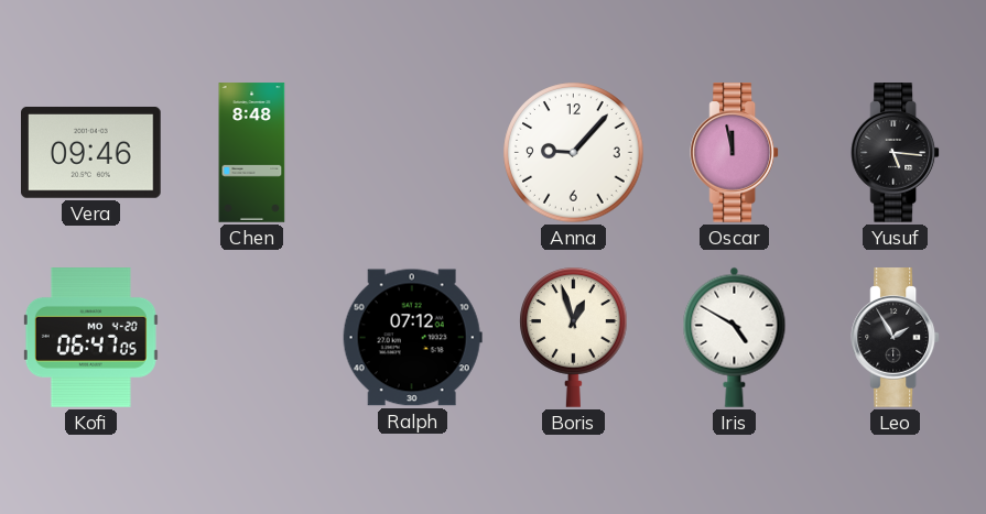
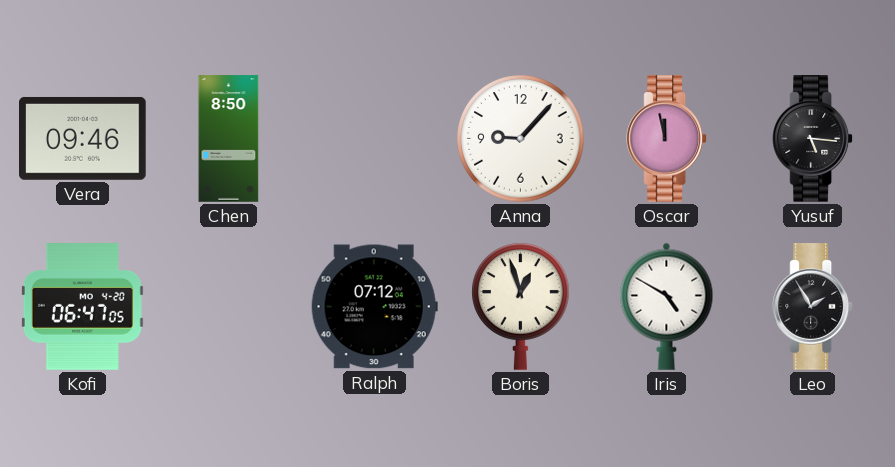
Chen: 8:48 -> 8:50 (229, 139)
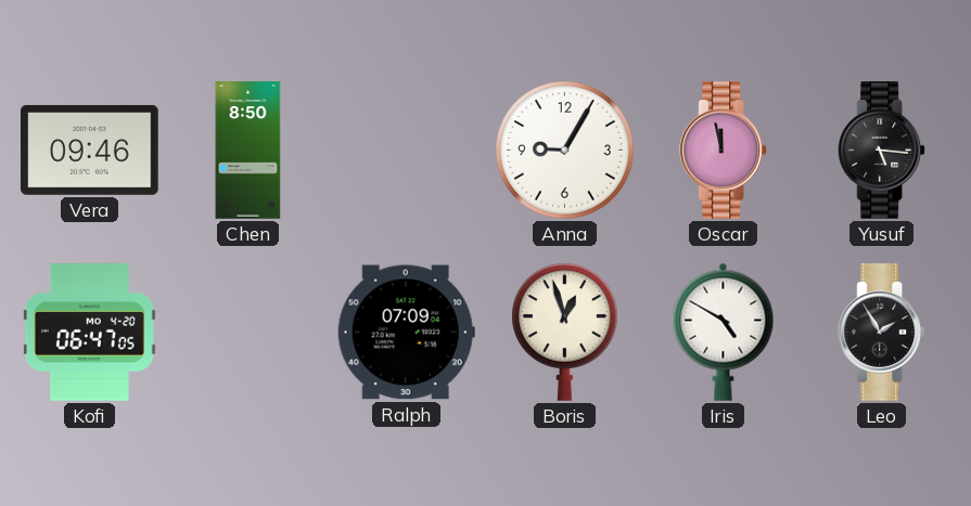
Anna: 9:07 -> 9:05 (565, 151)
Ralph: 07:12 -> 07:09 (406, 333)
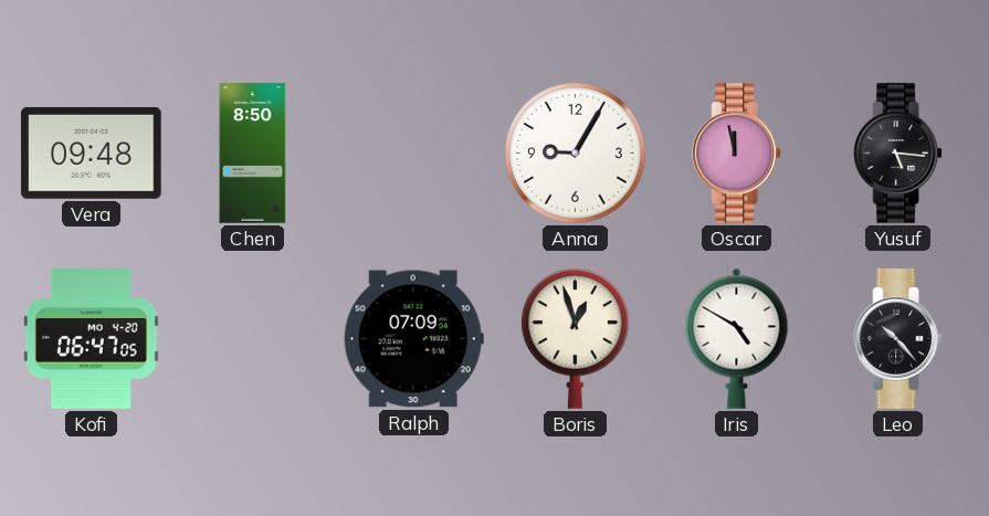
Vera: 09:46 -> 09:48 (92, 152)
Leo: 1:55 -> 10:23 (898, 339)
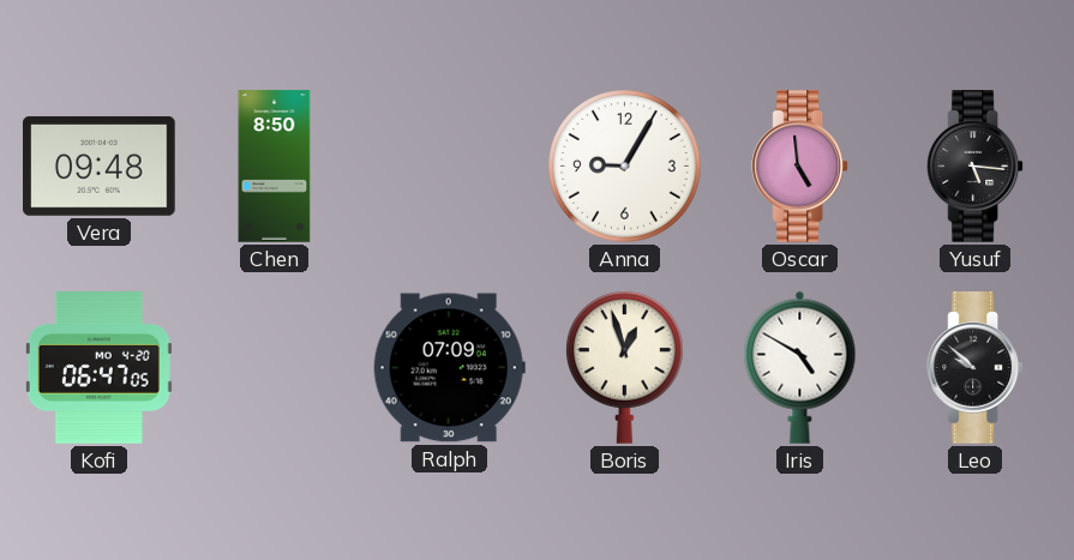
Oscar: 11:58 -> 4:59 (800, 167)
Leo: 10:23 -> 9:52 (976, 368)
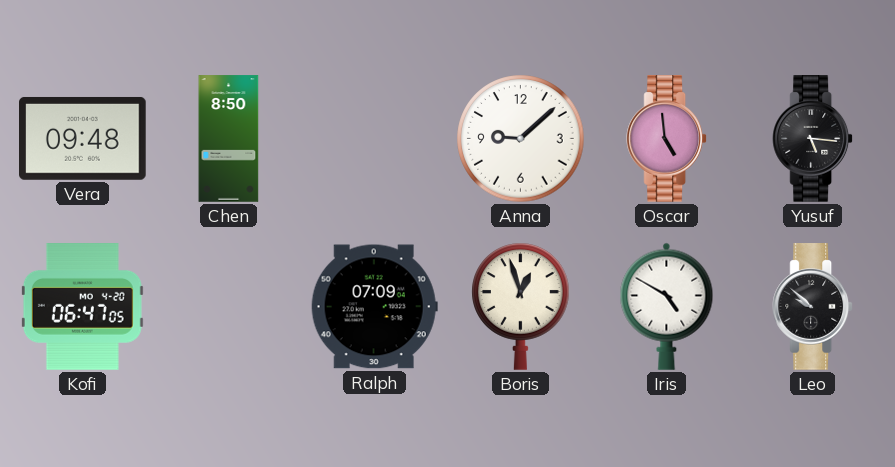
Anna: 9:05 -> 9:08 (521, 139)
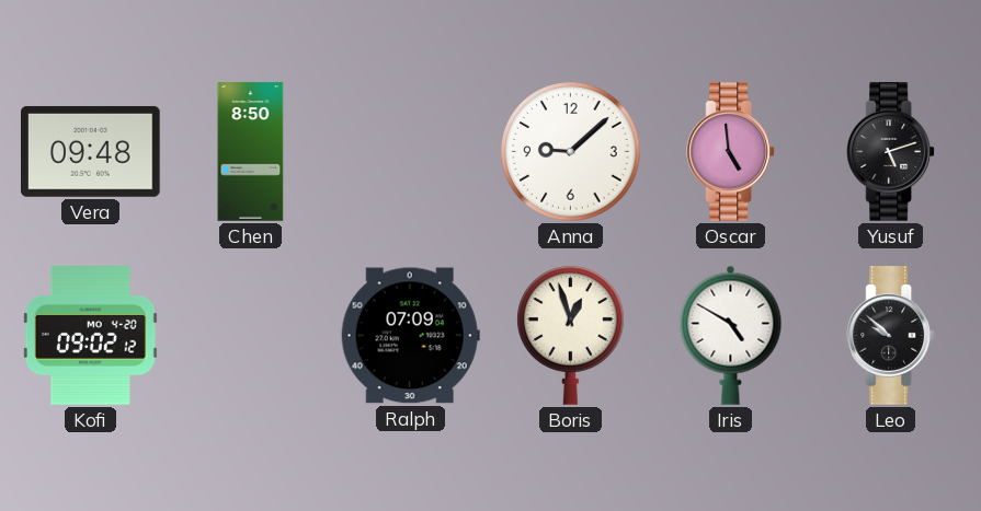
Yusuf: 5:16 -> 5:12 (891, 152)
Kofi: 06:47 -> 09:02 (90, 336)
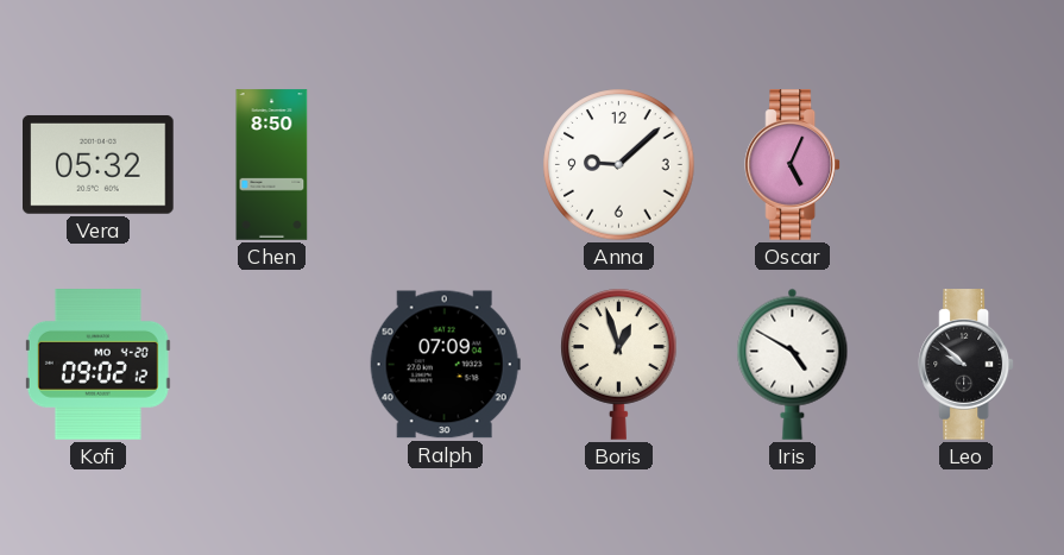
Vera: 09:48 -> 05:32 (99, 164)
Oscar: 4:59 -> 5:04 (793, 165)
Yusuf: 5:12 -> none (891, 152)
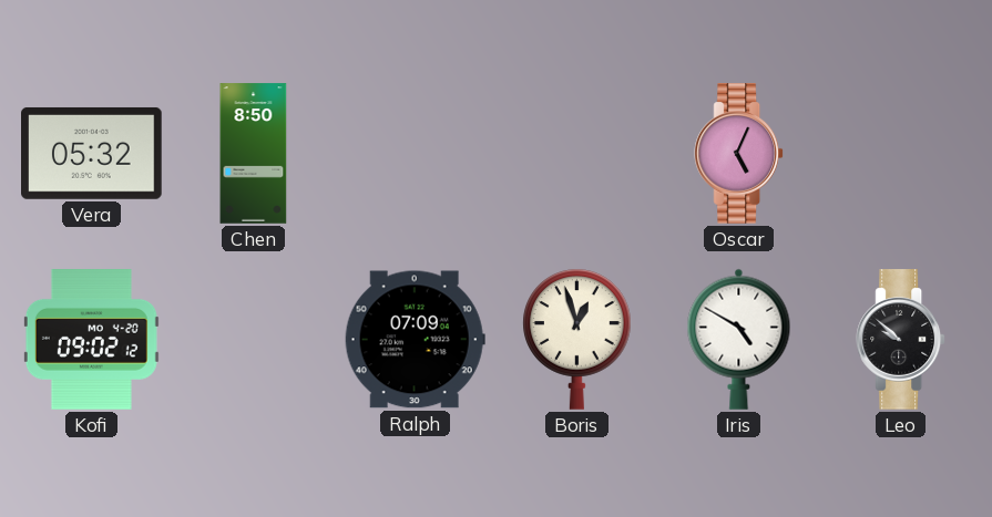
Anna: 9:08 -> none (619, 165)
